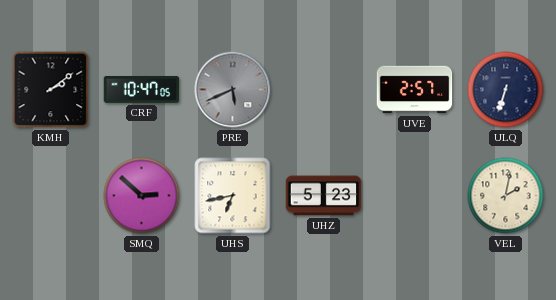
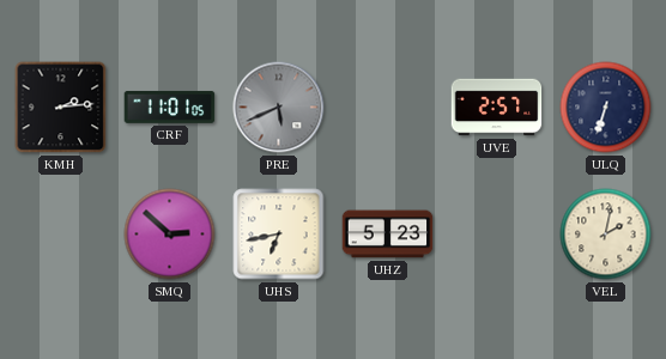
KMH: 2:09 -> 2:14 (61, 108)
CRF: 10:47 -> 11:01 (170, 107)
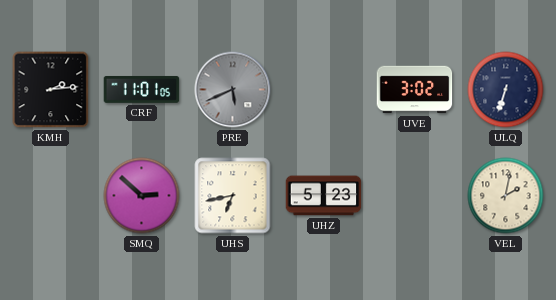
UVE: 2:57 -> 3:02 (415, 90)
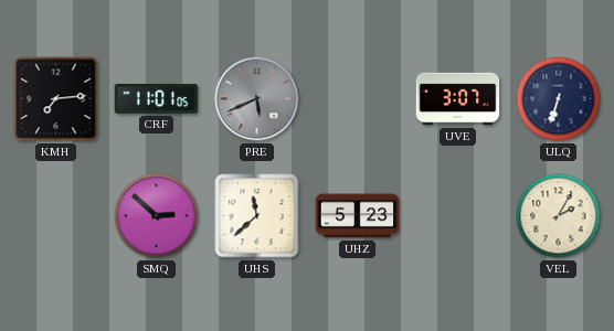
KMH: 2:14 -> 7:14 (56, 99)
UVE: 3:02 -> 3:07 (458, 99)
UHS: 6:43 -> 11:38 (257, 216)
VEL: 2:02 -> 2:05 (559, 216)
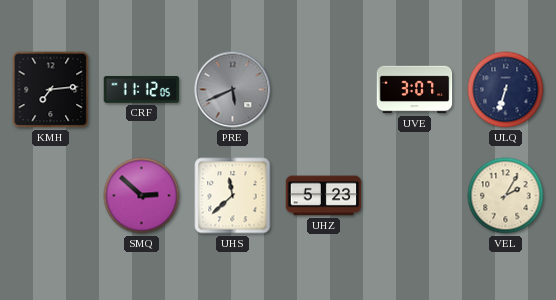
CRF: 11:01 -> 11:12 (142, 89)
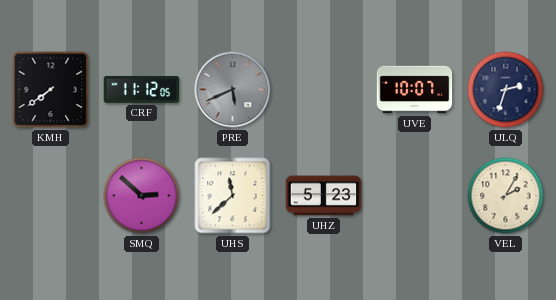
KMH: 7:14 -> 7:39 (51, 90)
UVE: 3:07 -> 10:07 (415, 90)
ULQ: 6:33 -> 2:33 (506, 90)
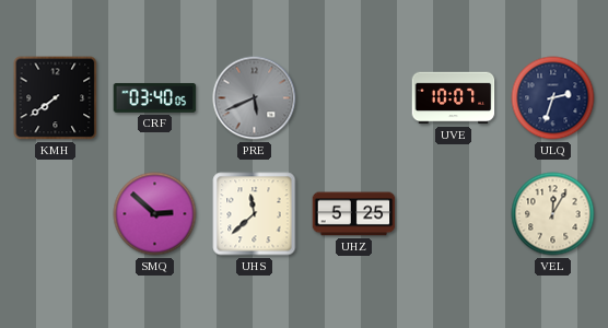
CRF: 11:12 -> 03:40 (155, 97)
UHZ: 5:23 -> 5:25 (354, 214)
VEL: 2:05 -> 12:05 (553, 214)
